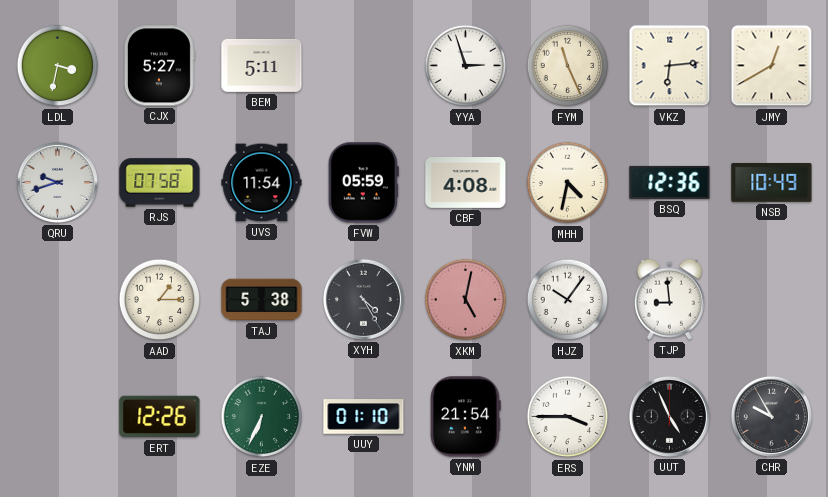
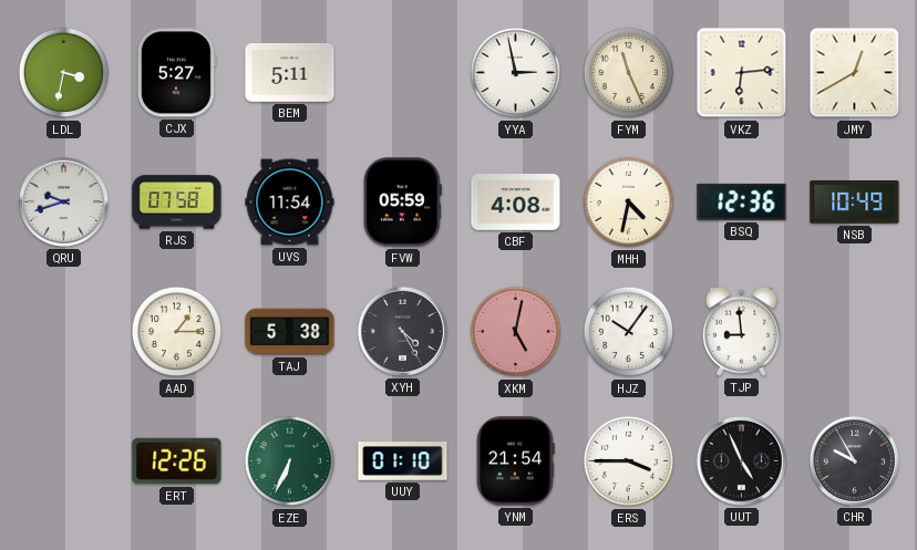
YYA: 2:57 -> 2:58 (516, 73)
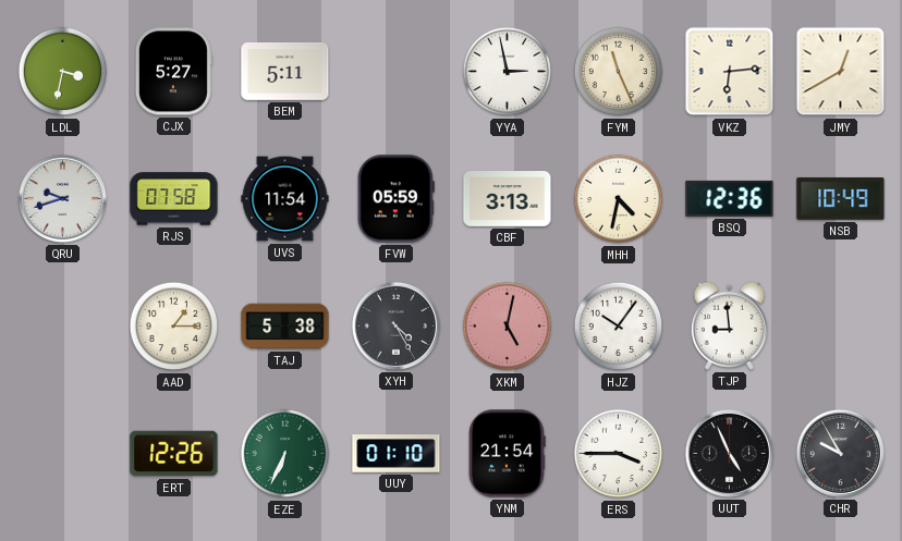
CBF: 4:08 -> 3:13 (508, 199)
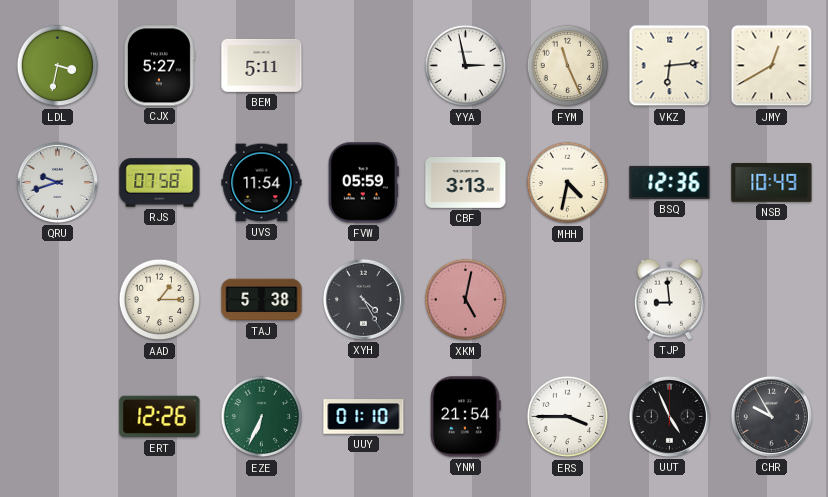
HJZ: 10:06 -> none (619, 327)
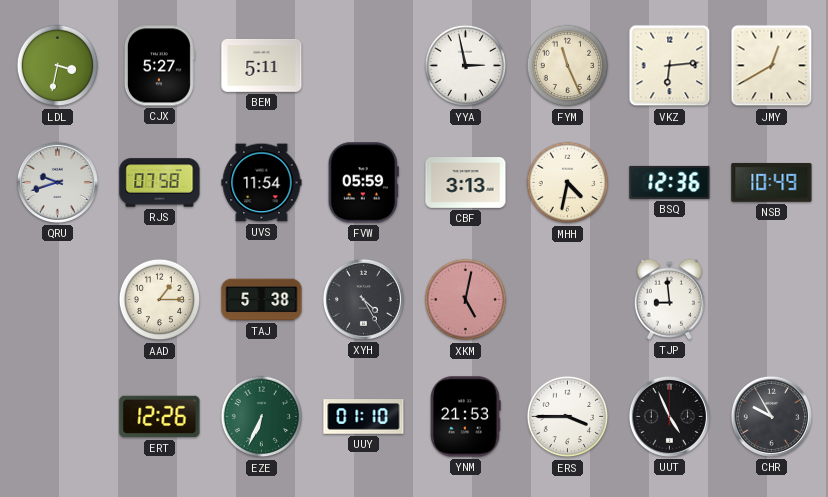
YNM: 21:54 -> 21:53 (466, 417)
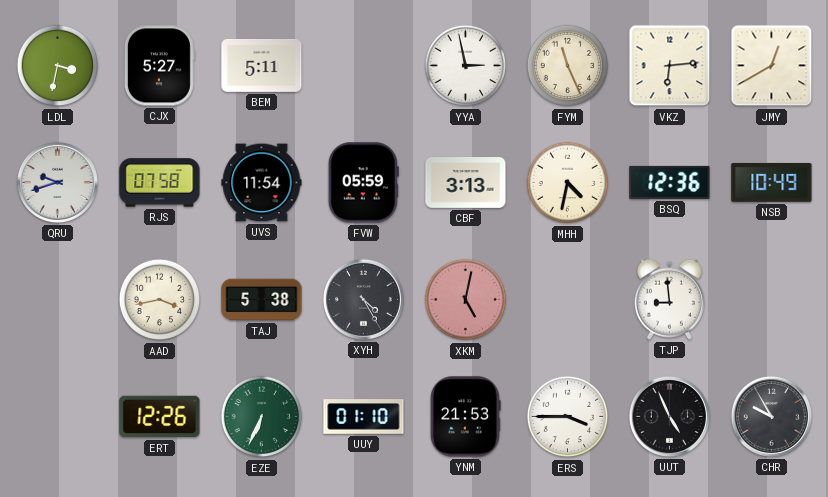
AAD: 1:15 -> 3:43 (160, 300)
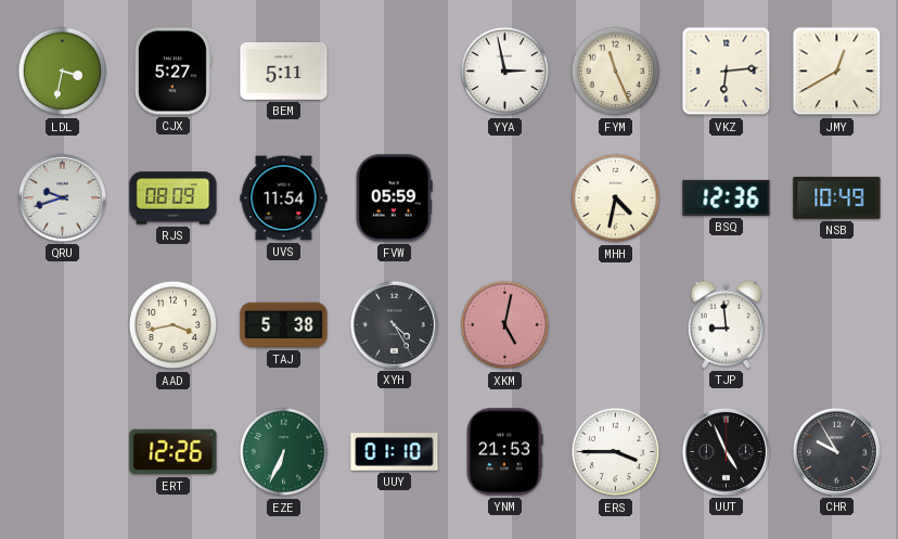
RJS: 07:58 -> 08:09 (174, 198)
CBF: 3:13 -> none (466, 183)
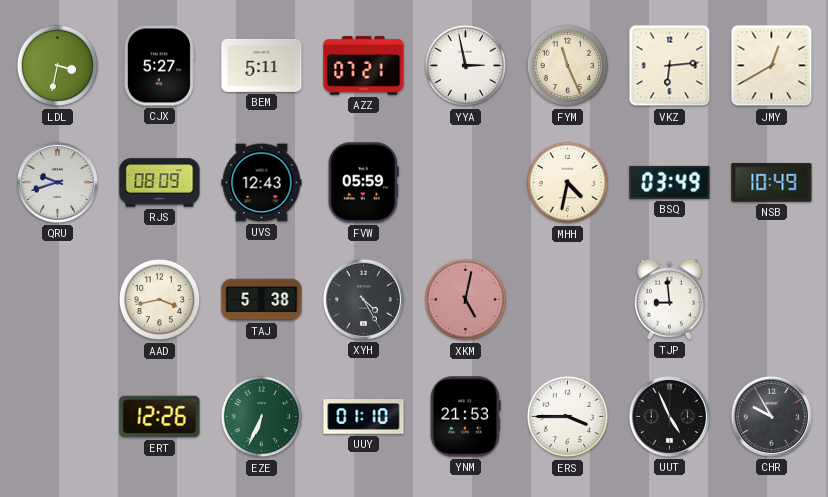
AZZ: none -> 07:21 (364, 66)
UVS: 11:54 -> 12:43 (262, 183)
BSQ: 12:36 -> 03:49 (670, 182)
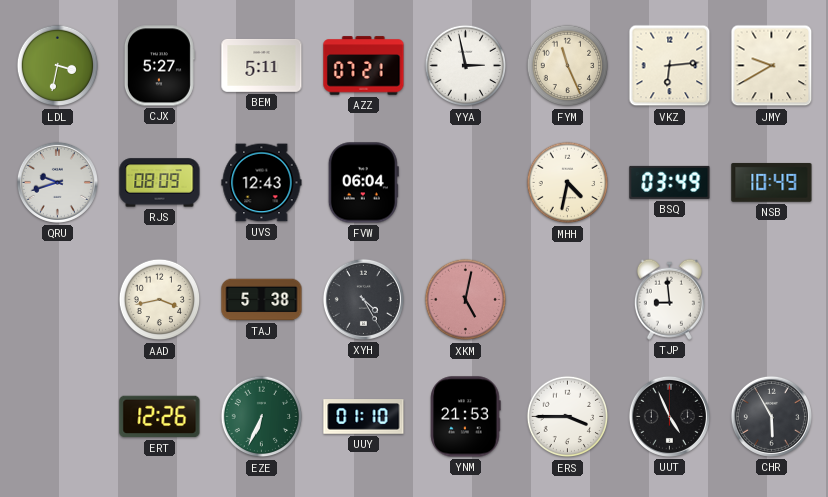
JMY: 12:40 -> 9:40 (772, 66)
FVW: 05:59 -> 06:04 (363, 183)
CHR: 9:55 -> 5:55 (771, 416)
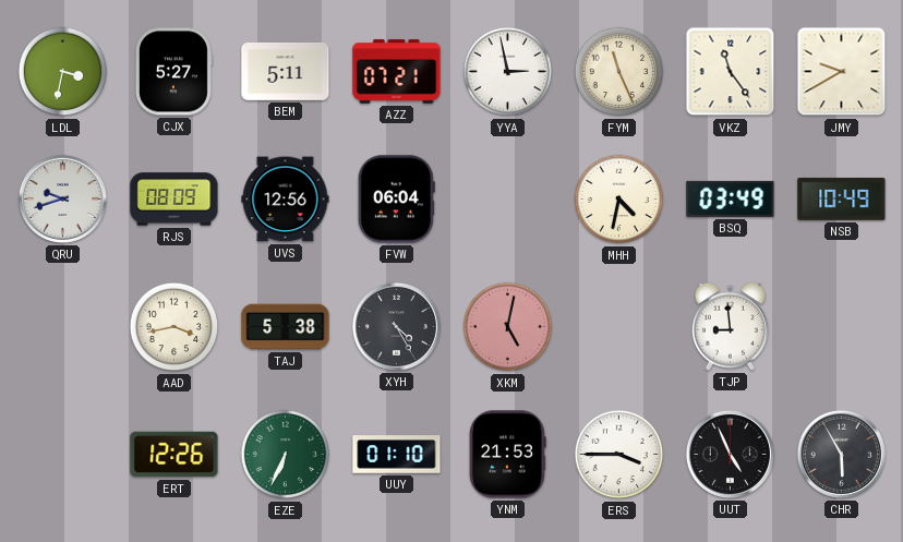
VKZ: 6:14 -> 11:24 (731, 72)
UVS: 12:43 -> 12:56 (286, 200)
